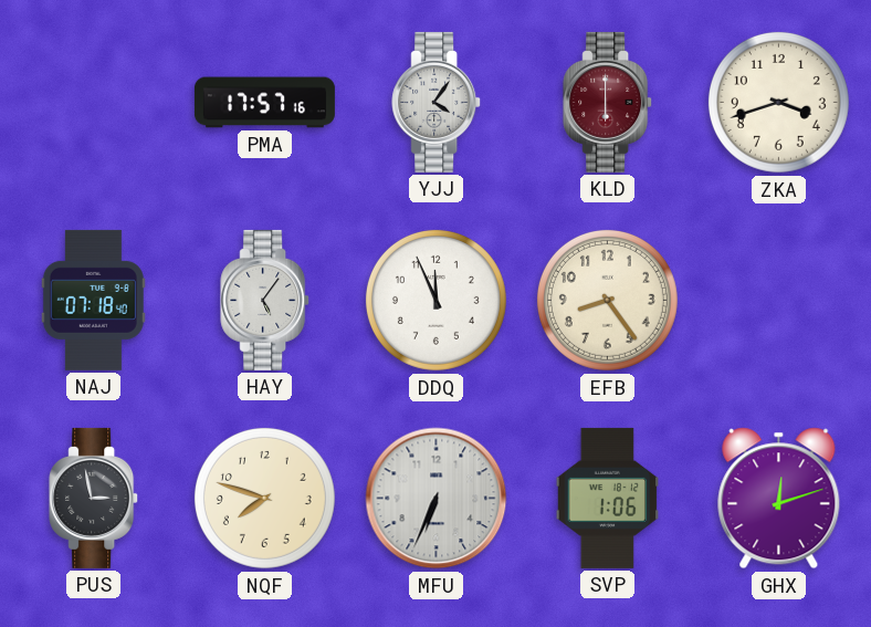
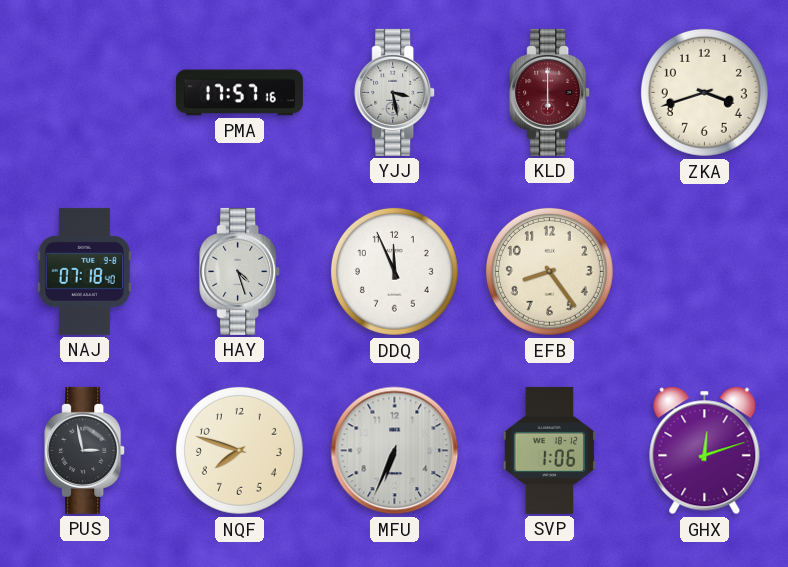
YJJ: 4:06 -> 3:28 (395, 92)
HAY: 5:06 -> 4:27 (240, 271)
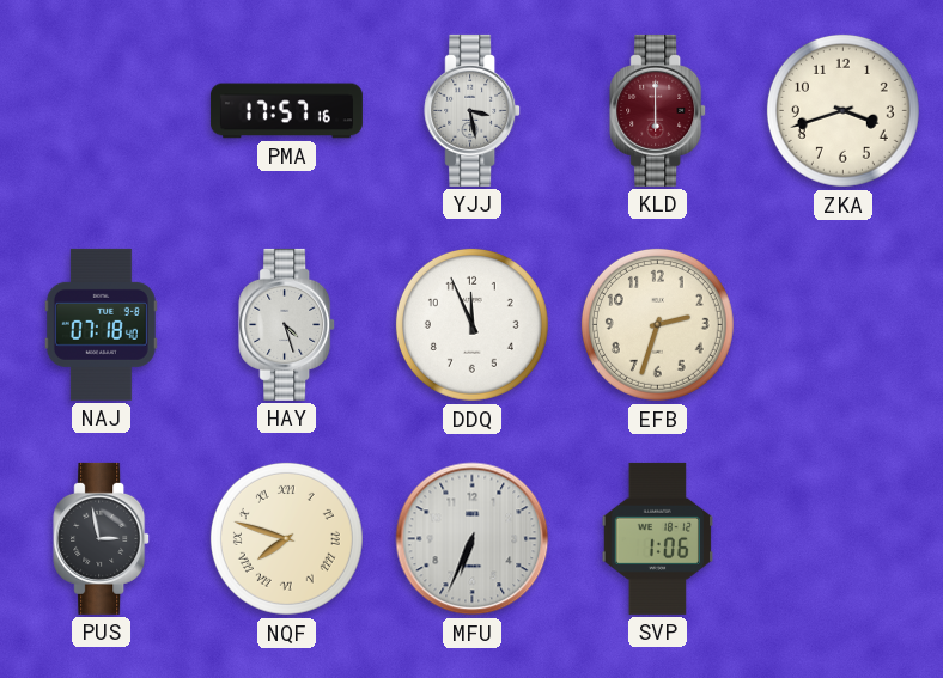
EFB: 8:24 -> 2:33 (657, 324)
NQF numerals: Arabic -> Roman (286, 538)
GHX: 12:12 -> none (705, 451)
